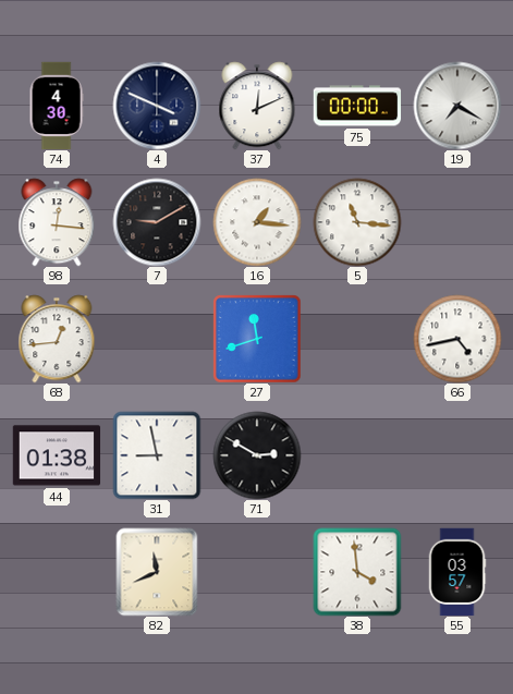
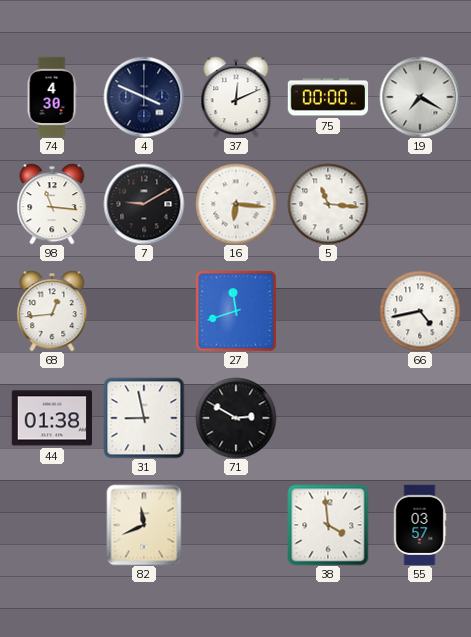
98: 12:16 -> 11:16 (52, 204)
16: 1:16 -> 6:16 (236, 204)
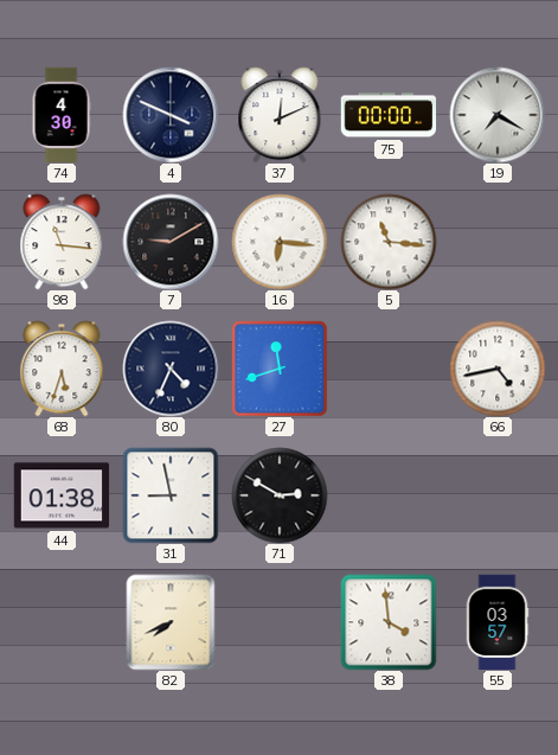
68: 12:44 -> 5:33 (62, 369)
80: none -> 4:34 (171, 369)
82: 11:41 -> 7:41 (171, 622)
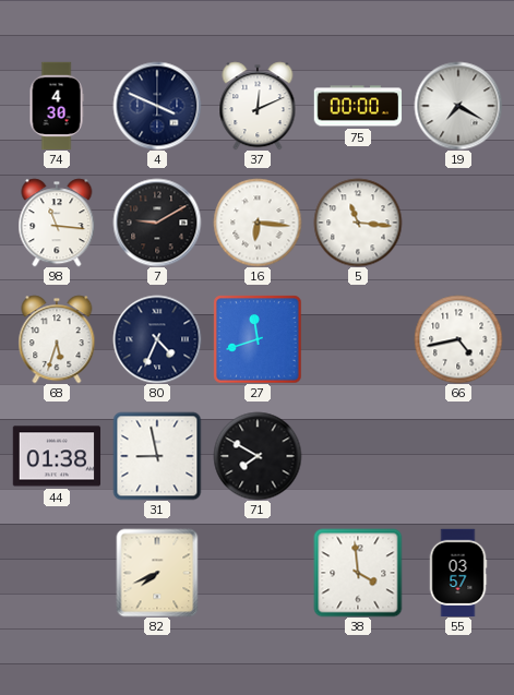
71: 2:50 -> 7:50 (258, 456)
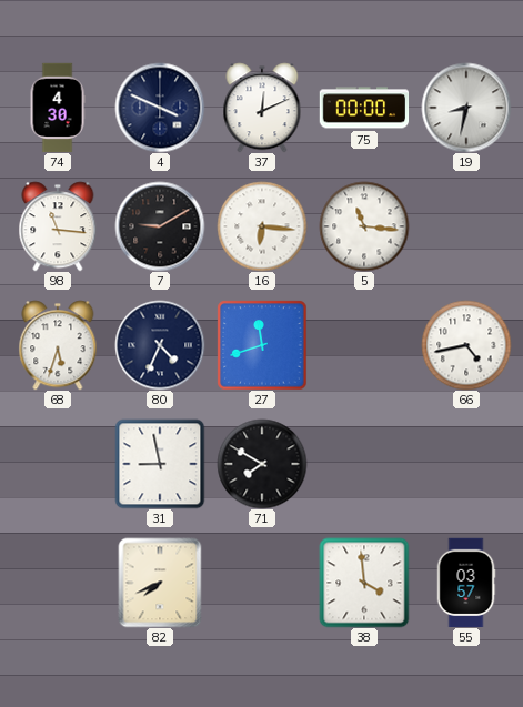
19: 7:20 -> 8:32 (466, 108)
44: 01:38 -> none (57, 456)
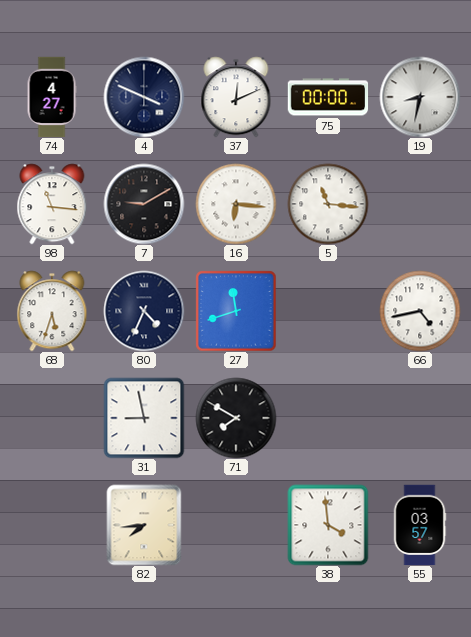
74: 4:30 -> 4:27 (52, 97)
82: 7:41 -> 7:44 (144, 525)
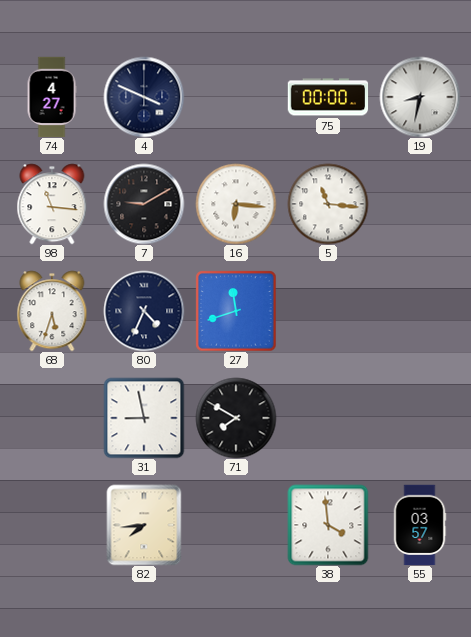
37: 12:11 -> none (236, 97)
66: 4:43 -> none (420, 311)
